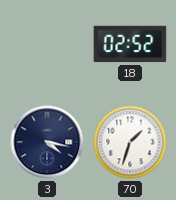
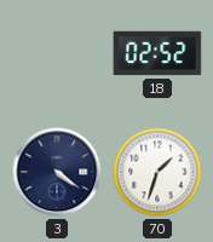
3: 4:17 -> 4:21 (57, 172)
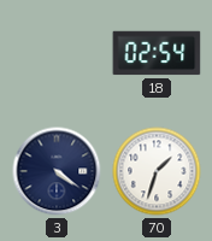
18: 02:52 -> 02:54 (157, 53)
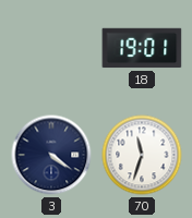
18: 02:54 -> 19:01 (142, 48)
70: 1:33 -> 11:33 (142, 155)
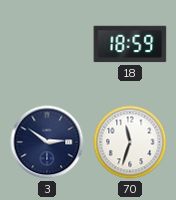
18: 19:01 -> 18:59 (130, 44)
3: 4:21 -> 2:51 (47, 142)
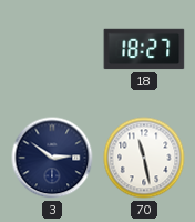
18: 18:59 -> 18:27 (144, 49)
70: 11:33 -> 11:28 (144, 158)
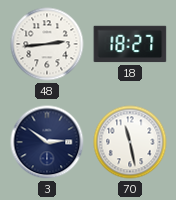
48: none -> 2:44 (47, 44)
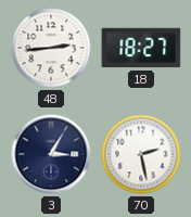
3: 2:51 -> 3:05 (51, 154)
70: 11:28 -> 2:28 (141, 154)
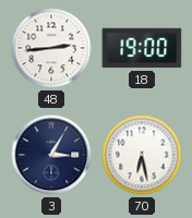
18: 18:27 -> 19:00 (142, 48)
70: 2:28 -> 6:28 (142, 155)
